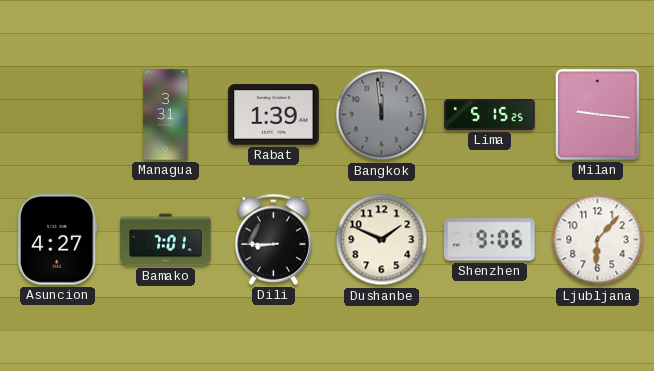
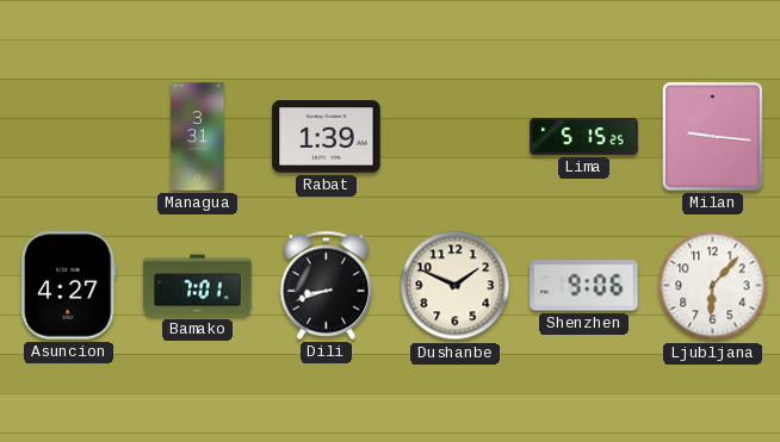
Bangkok: 11:59 -> none (382, 115)
Dili: 8:45 -> 8:42 (326, 285)
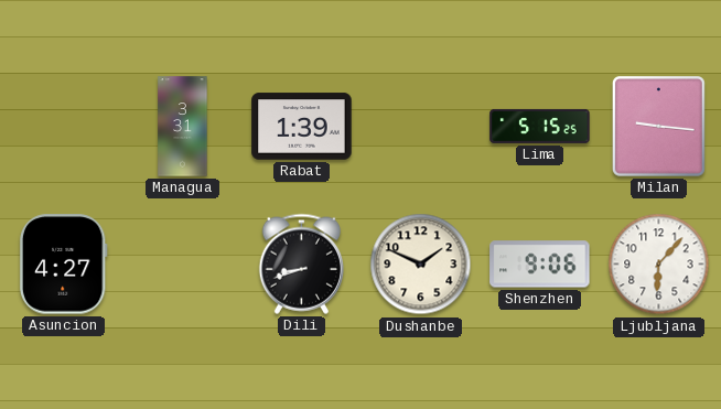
Bamako: 7:01 -> none (198, 286)
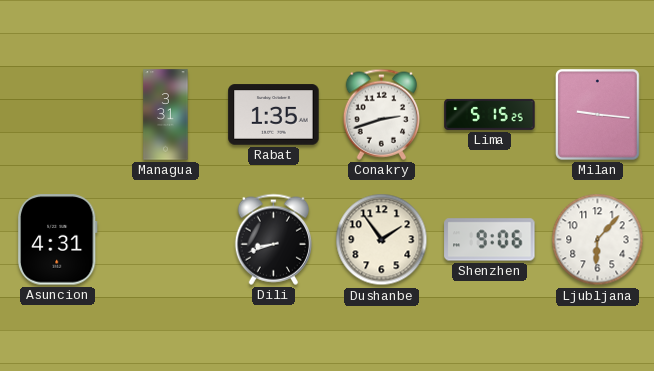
Rabat: 1:39 -> 1:35 (274, 115)
Conakry: none -> 2:42 (381, 114)
Asuncion: 4:27 -> 4:31 (57, 240)
Dushanbe: 1:49 -> 1:54 (382, 240)
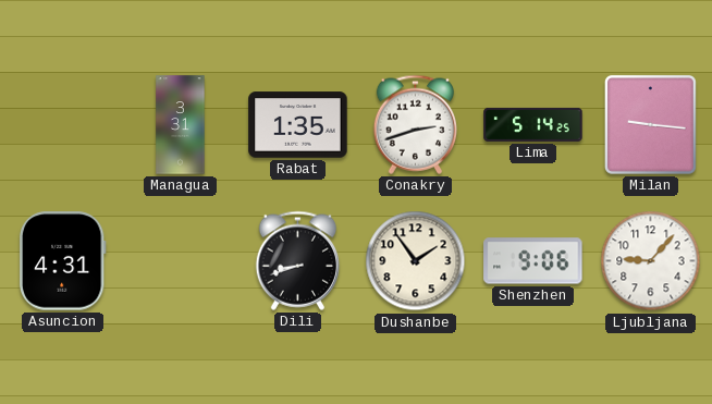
Lima: 5:15 -> 5:14 (533, 124)
Ljubljana: 6:07 -> 9:07 (651, 261)
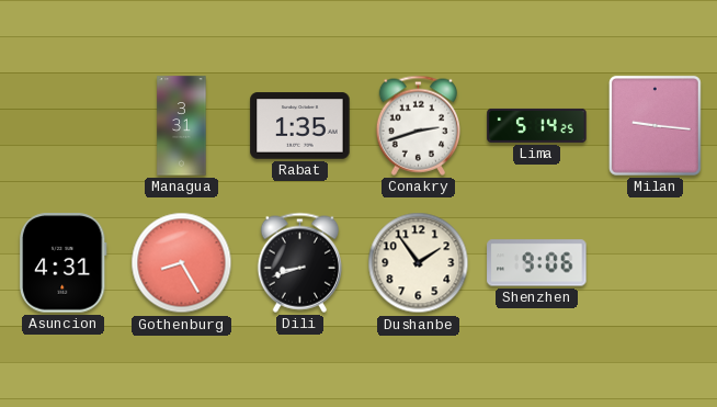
Gothenburg: none -> 8:25 (182, 263)
Ljubljana: 9:07 -> none (651, 261)
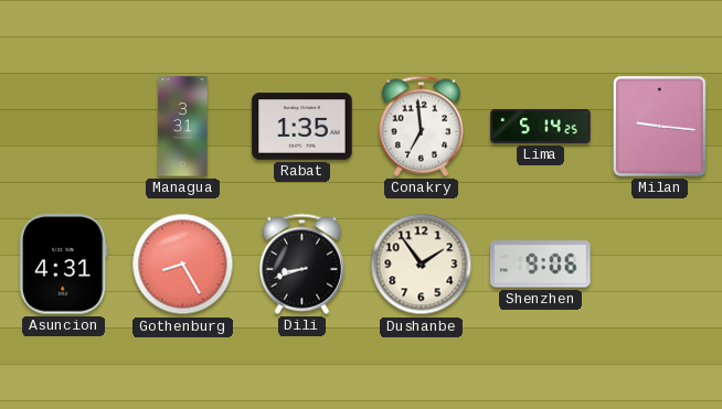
Conakry: 2:42 -> 6:59 (421, 126)
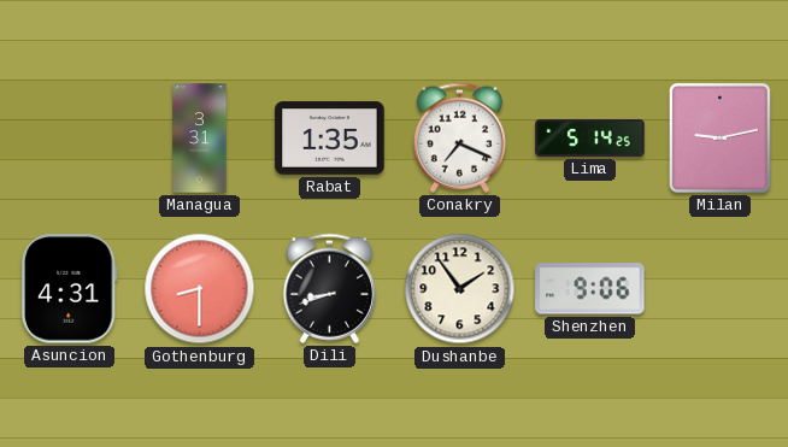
Conakry: 6:59 -> 7:19 (459, 137)
Milan: 9:16 -> 9:13 (719, 137)
Gothenburg: 8:25 -> 8:30 (200, 289)
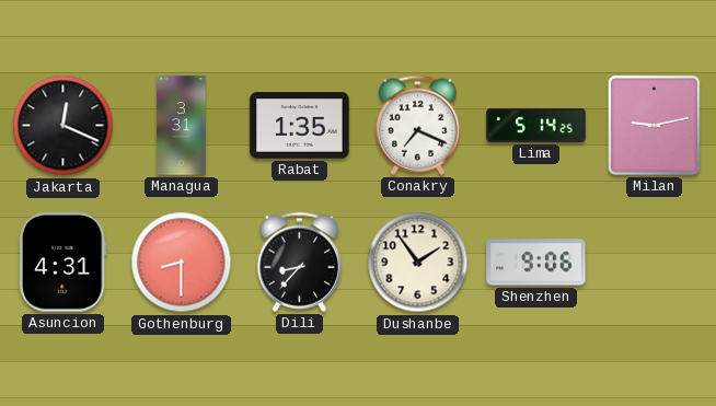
Jakarta: none -> 12:19 (63, 126)
Dili: 8:42 -> 8:37 (299, 262)
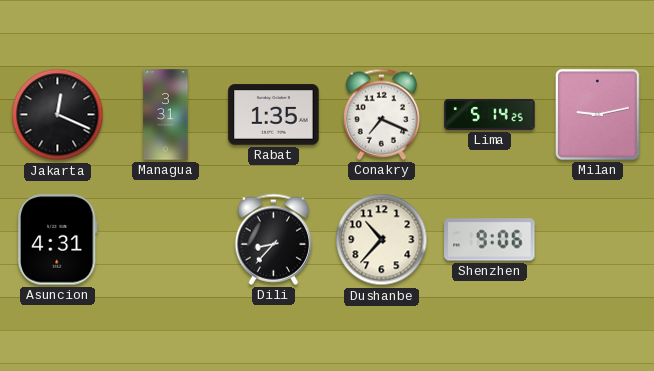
Gothenburg: 8:30 -> none (182, 263)
Dushanbe: 1:54 -> 10:37 (382, 240)
